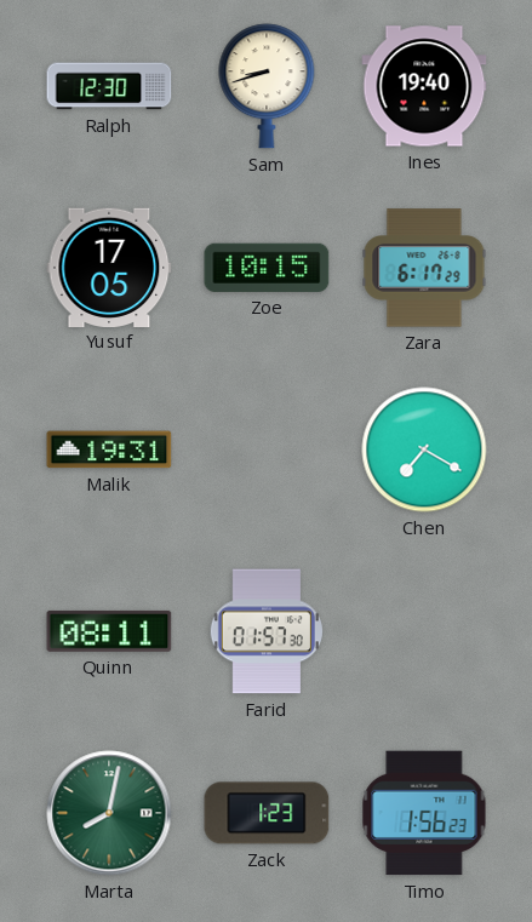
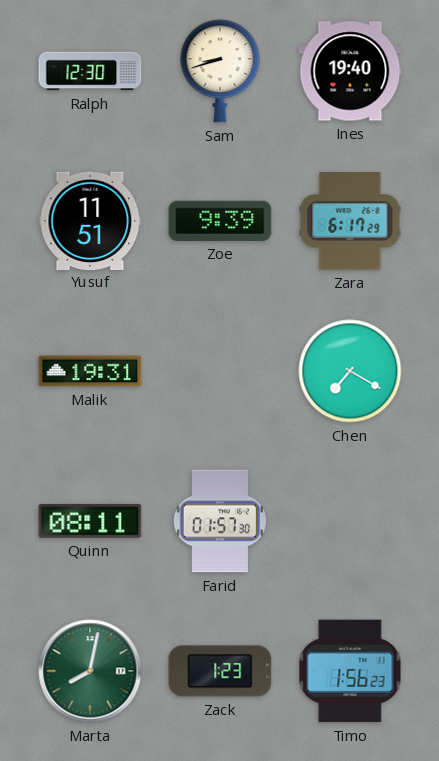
Yusuf: 17:05 -> 11:51 (90, 220)
Zoe: 10:15 -> 9:39 (220, 221)
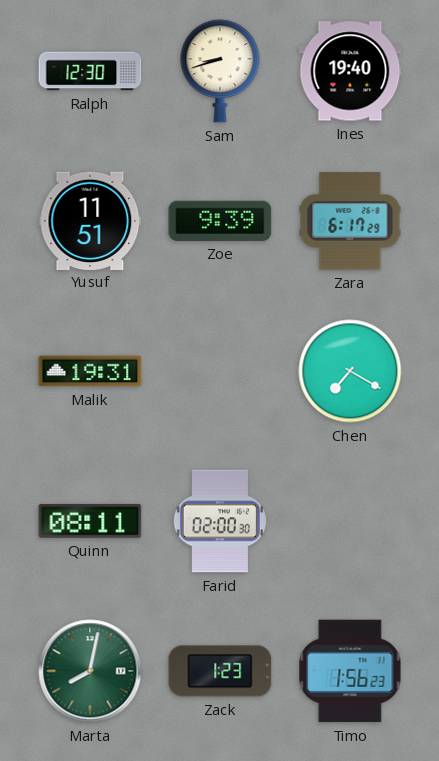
Farid: 01:57 -> 02:00 (220, 521)
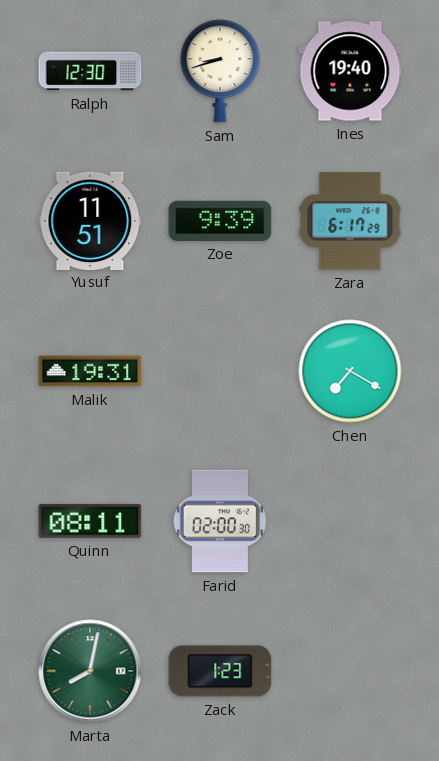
Timo: 1:56 -> none (350, 671)
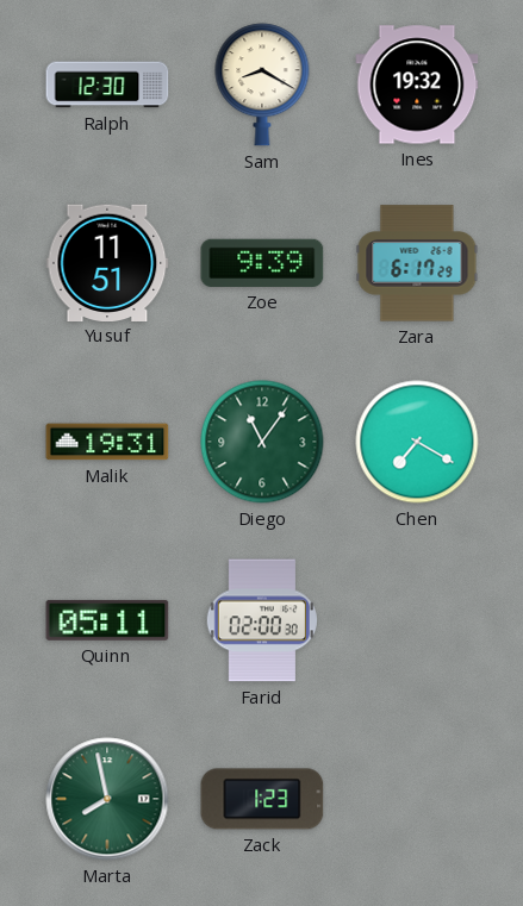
Sam: 8:42 -> 8:20 (262, 85)
Ines: 19:40 -> 19:32 (417, 85)
Diego: none -> 11:06 (262, 442)
Quinn: 08:11 -> 05:11 (107, 620)
Marta: 8:02 -> 7:58 (107, 799)
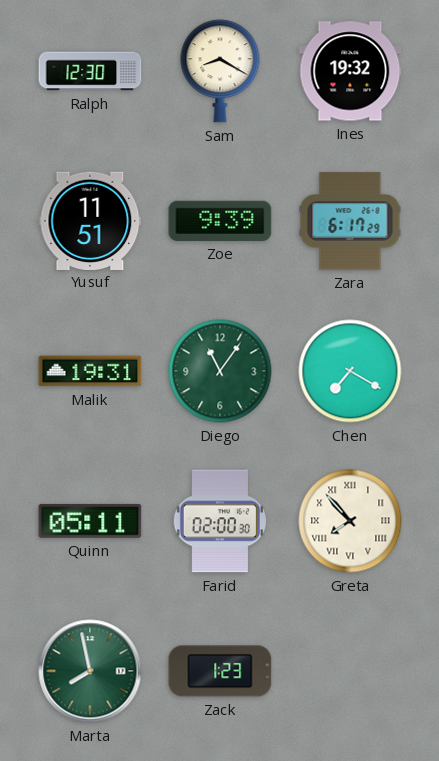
Greta: none -> 7:53 (350, 521)
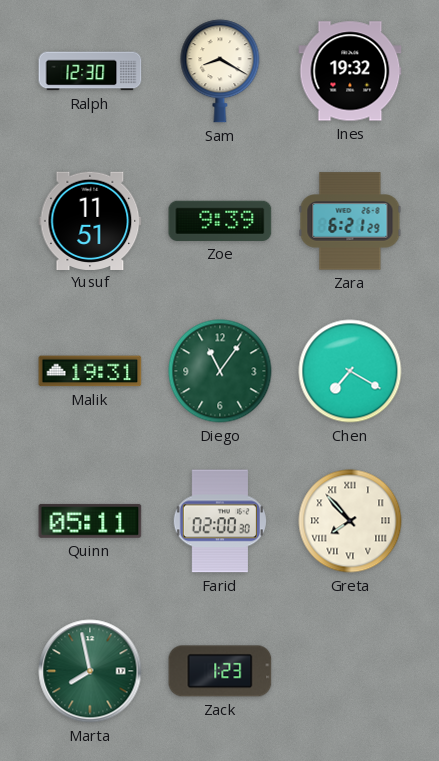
Zara: 6:17 -> 6:21 (350, 221)
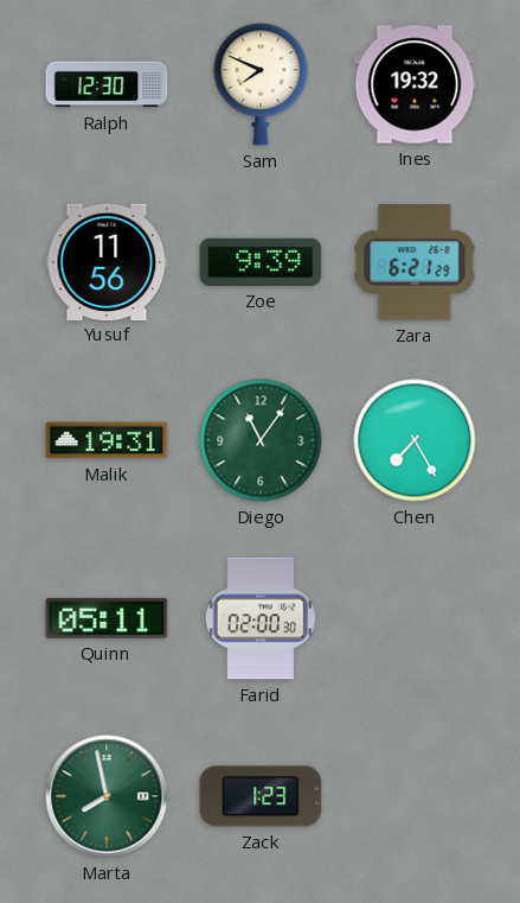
Sam: 8:20 -> 7:49 (261, 84)
Yusuf: 11:51 -> 11:56 (107, 261)
Chen: 7:20 -> 7:25 (415, 440)
Greta: 7:53 -> none (350, 521)
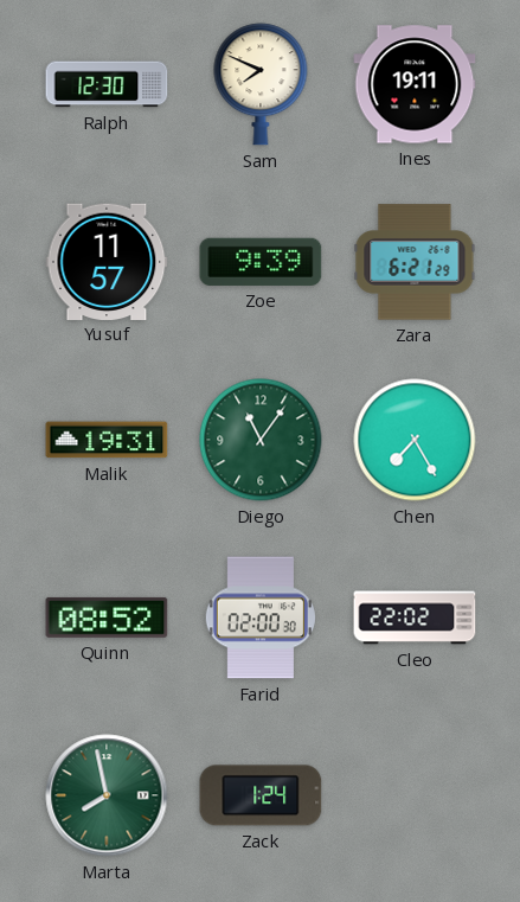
Ines: 19:32 -> 19:11 (415, 84)
Yusuf: 11:56 -> 11:57 (107, 261)
Quinn: 05:11 -> 08:52 (107, 618)
Cleo: none -> 22:02 (415, 618)
Zack: 1:23 -> 1:24 (261, 795)
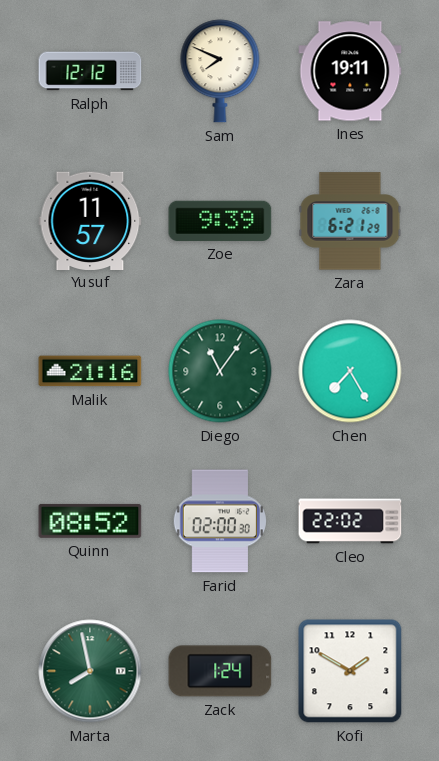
Ralph: 12:30 -> 12:12 (90, 71)
Malik: 19:31 -> 21:16 (90, 371)
Kofi: none -> 1:50 (350, 671)
